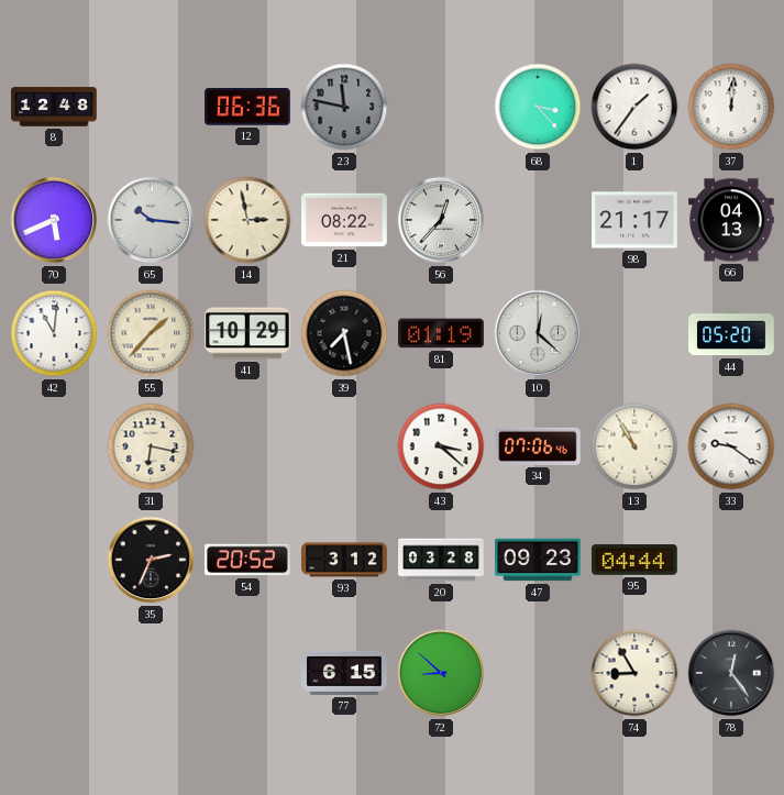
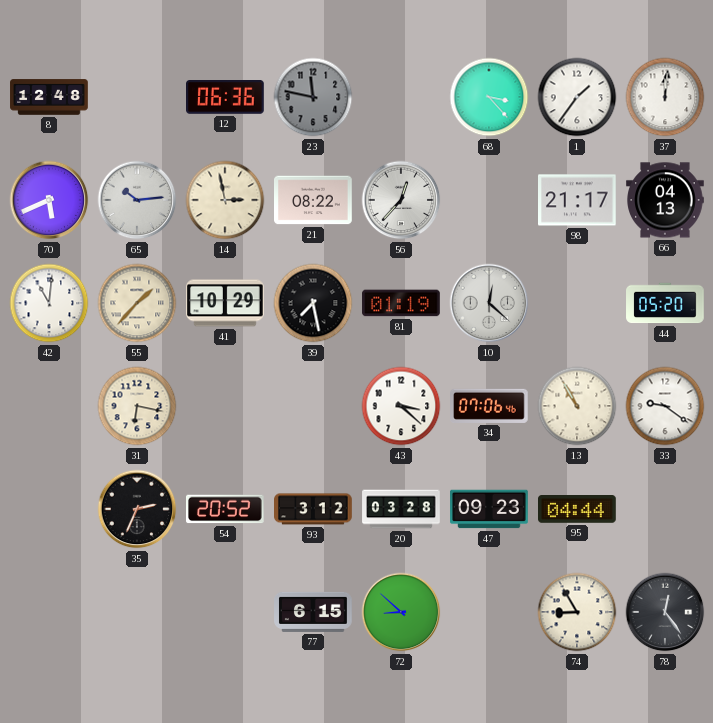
65: 10:16 -> 10:14 (137, 200)
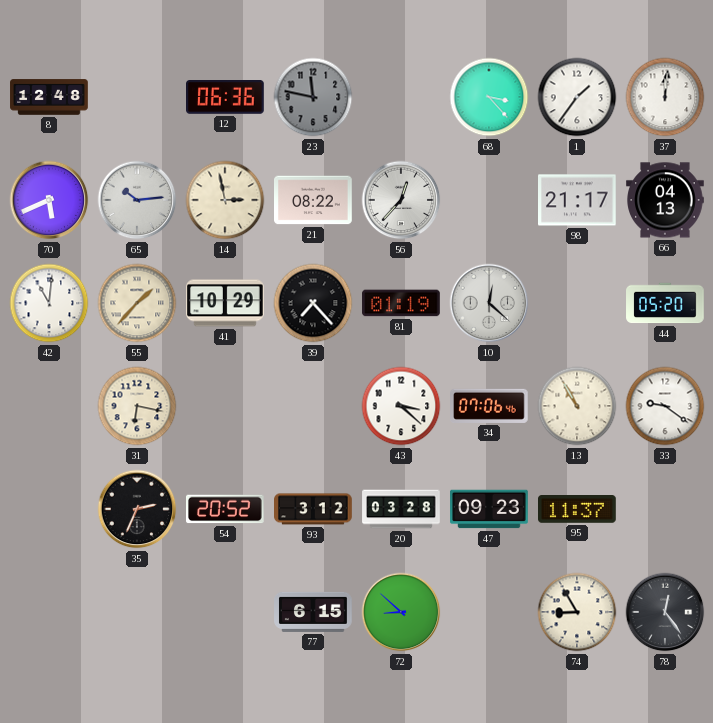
39: 7:28 -> 7:23 (313, 303)
95: 04:44 -> 11:37 (578, 510)
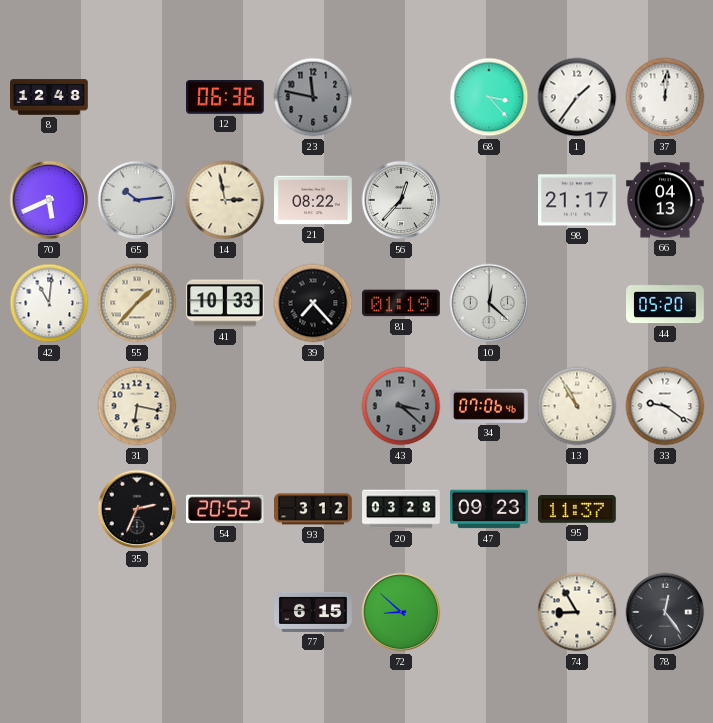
41: 10:29 -> 10:33 (226, 303)
43 dial: white -> grey (401, 406)
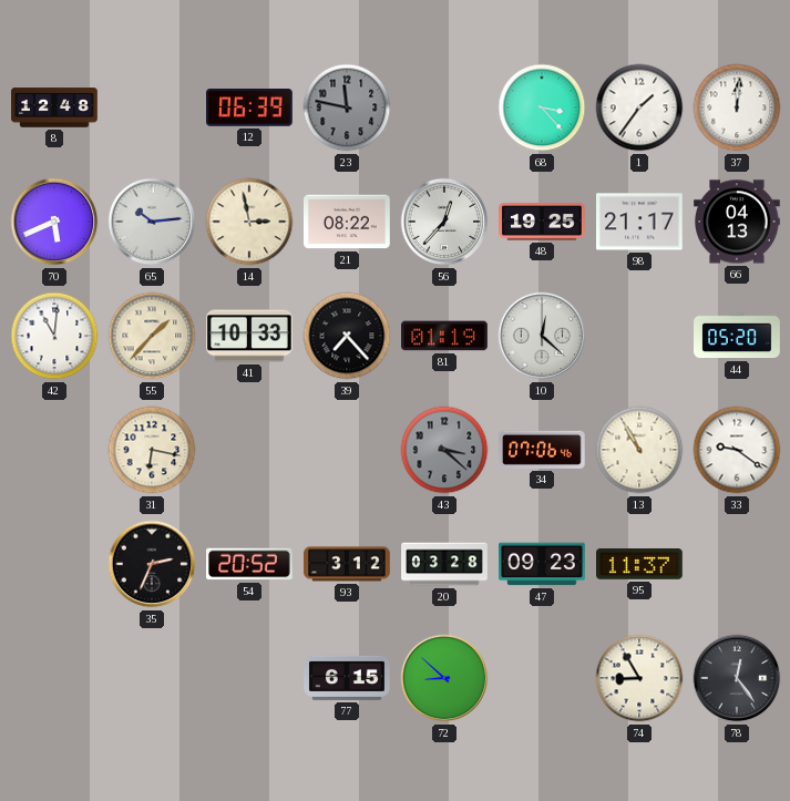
12: 06:36 -> 06:39 (250, 109)
48: none -> 19:25 (542, 222)
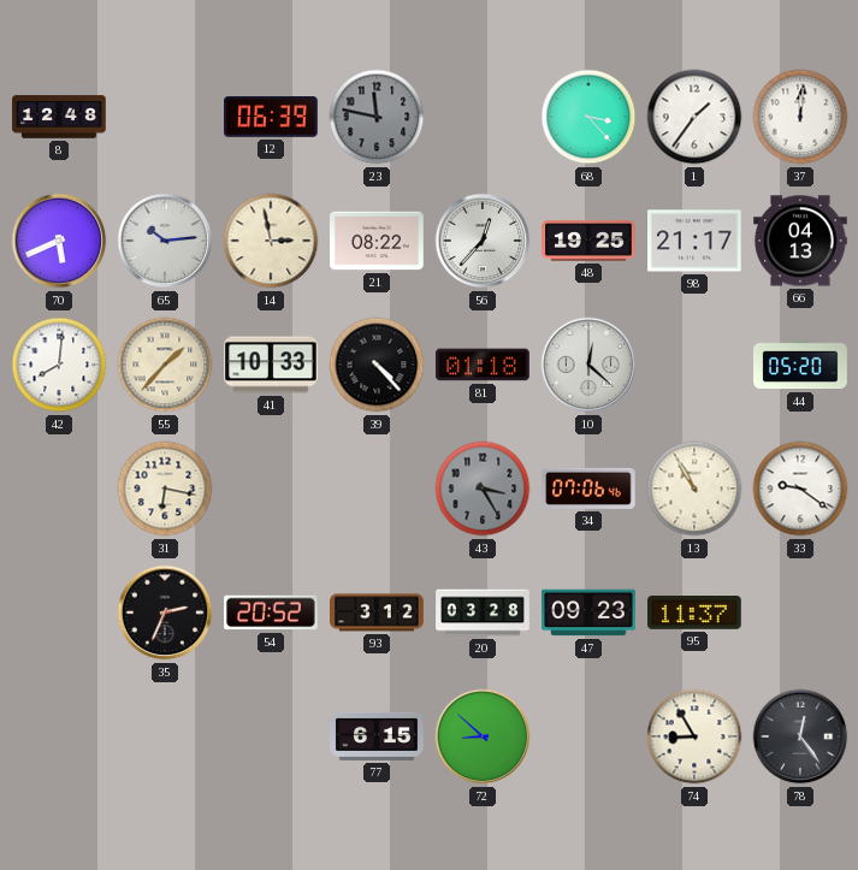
42: 11:01 -> 8:01 (59, 365)
39: 7:23 -> 4:23 (377, 365)
81: 01:19 -> 01:18 (483, 365)
43: 3:22 -> 3:25 (483, 489)
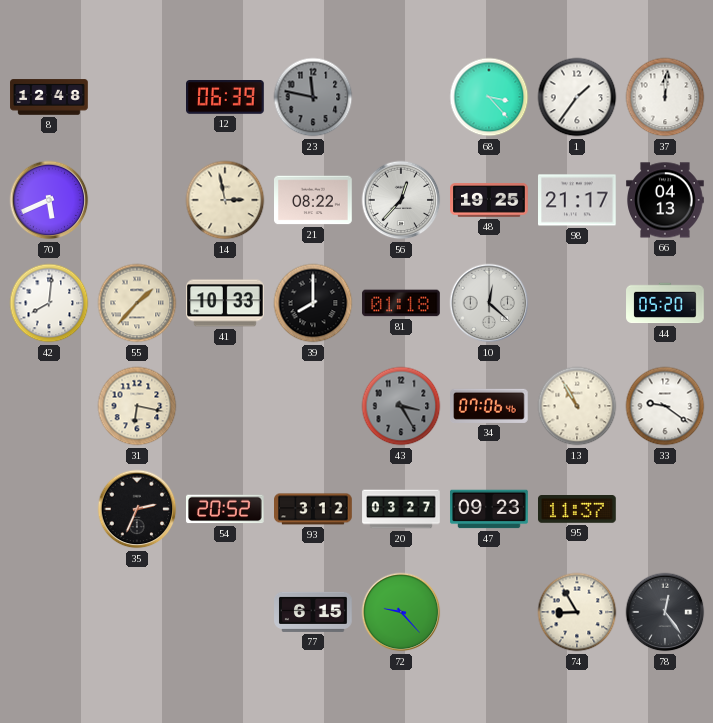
65: 10:14 -> none (165, 241)
39: 4:23 -> 8:00 (313, 303)
20: 03:28 -> 03:27 (401, 509)
72: 8:52 -> 9:23 (401, 612)
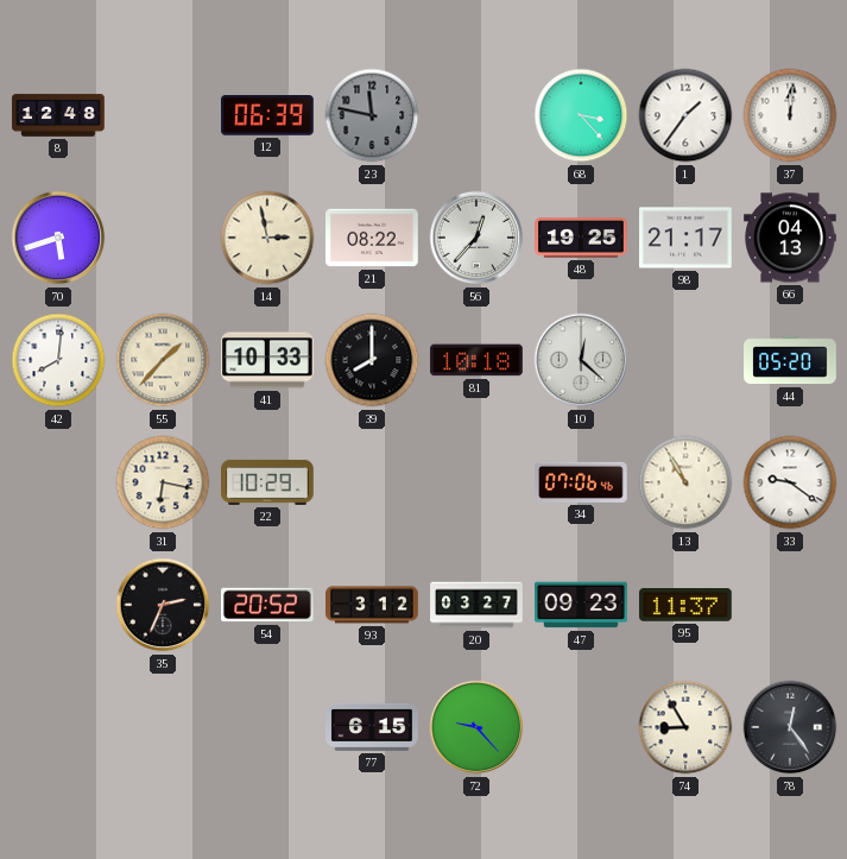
70: 5:41 -> 5:42 (58, 238)
81: 01:18 -> 10:18 (476, 360)
22: none -> 10:29 (268, 482)
43: 3:25 -> none (401, 406)
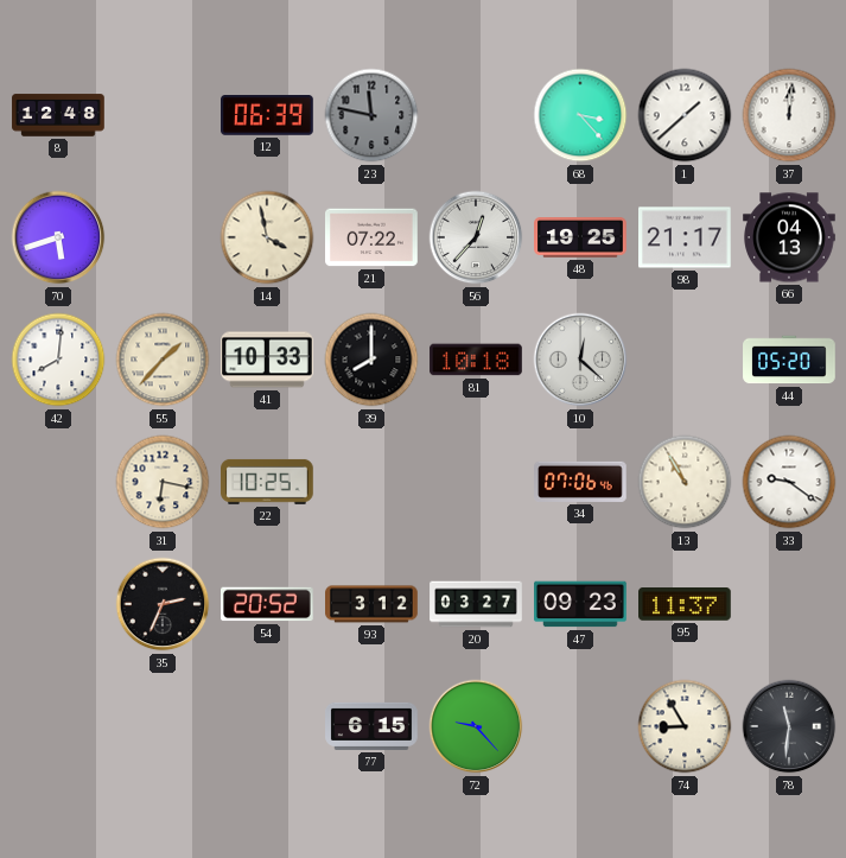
1: 1:36 -> 1:38 (685, 115)
14: 2:58 -> 3:58 (267, 237)
21: 08:22 -> 07:22 (371, 237)
22: 10:29 -> 10:25 (268, 482)
78: 12:24 -> 11:31 (789, 726)
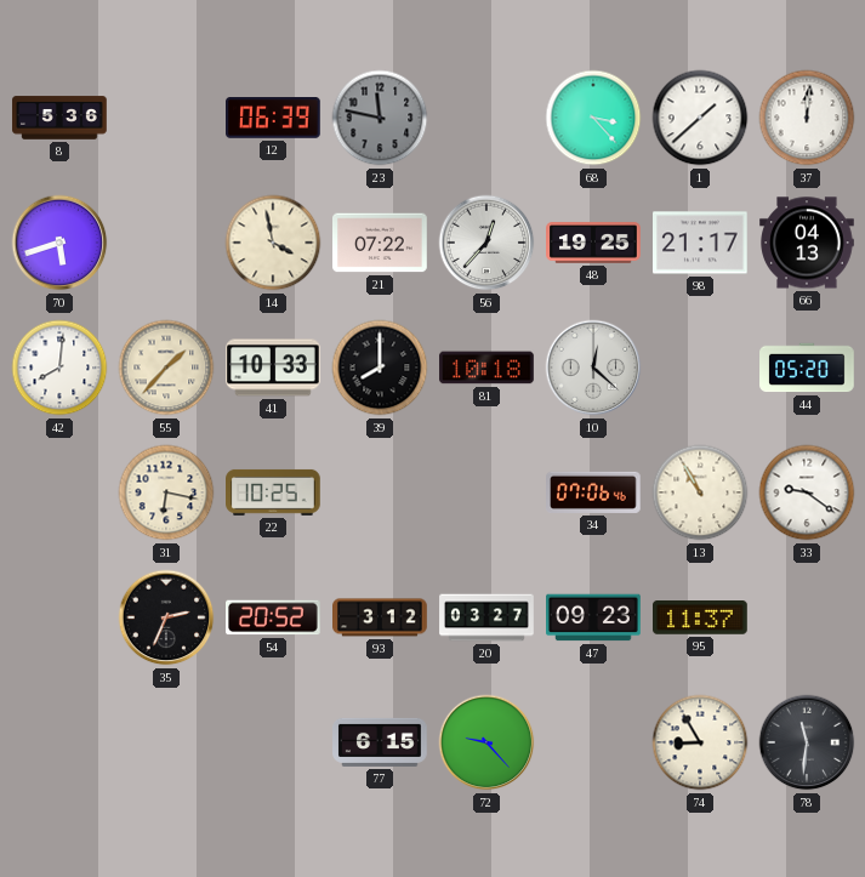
8: 12:48 -> 5:36 (59, 118)
